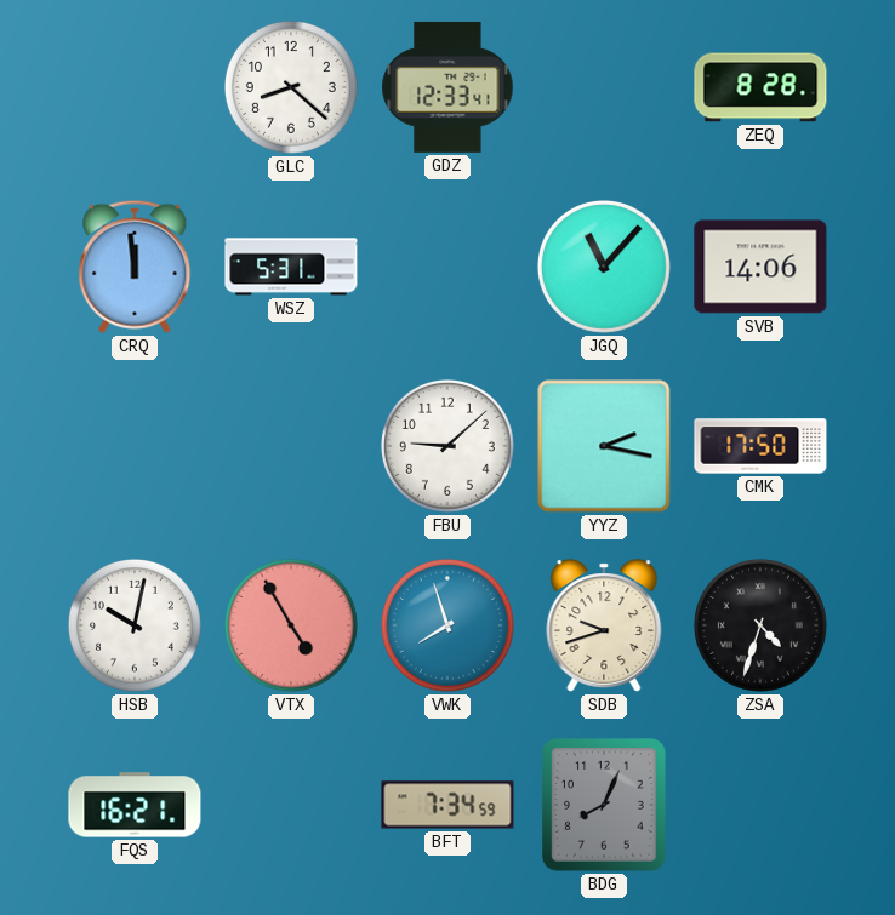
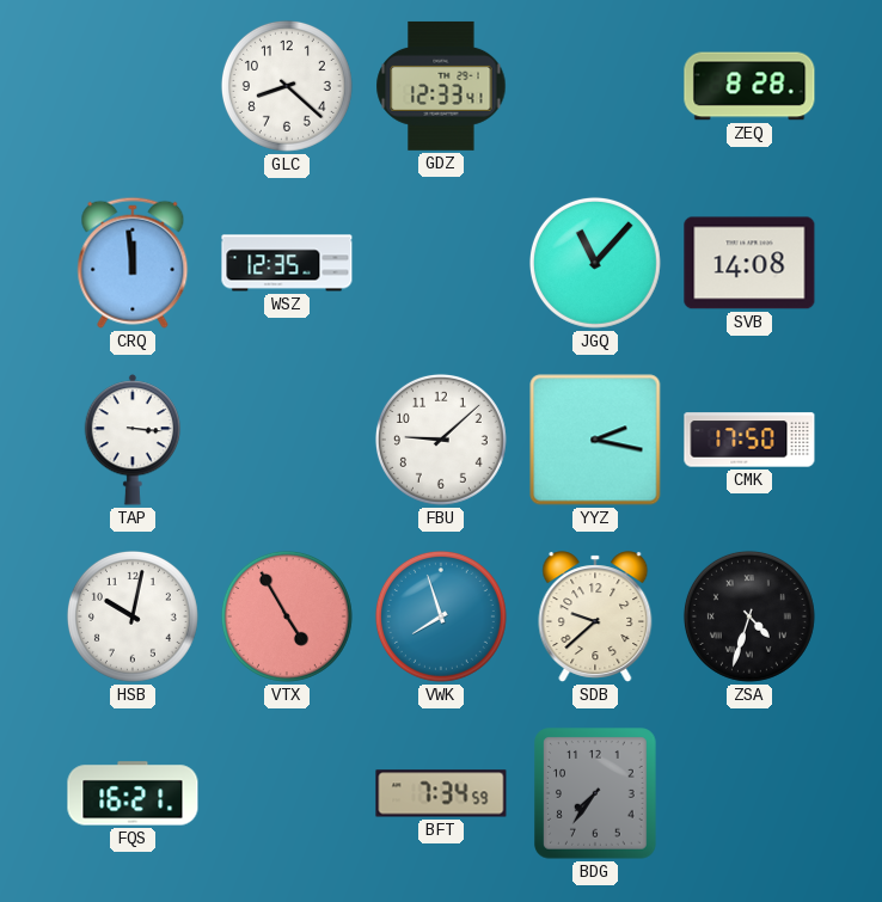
WSZ: 5:31 -> 12:35 (287, 263)
SVB: 14:06 -> 14:08 (749, 263)
TAP: none -> 3:16 (133, 440)
SDB: 9:42 -> 9:38 (595, 616)
BDG: 8:04 -> 7:36 (595, 793)
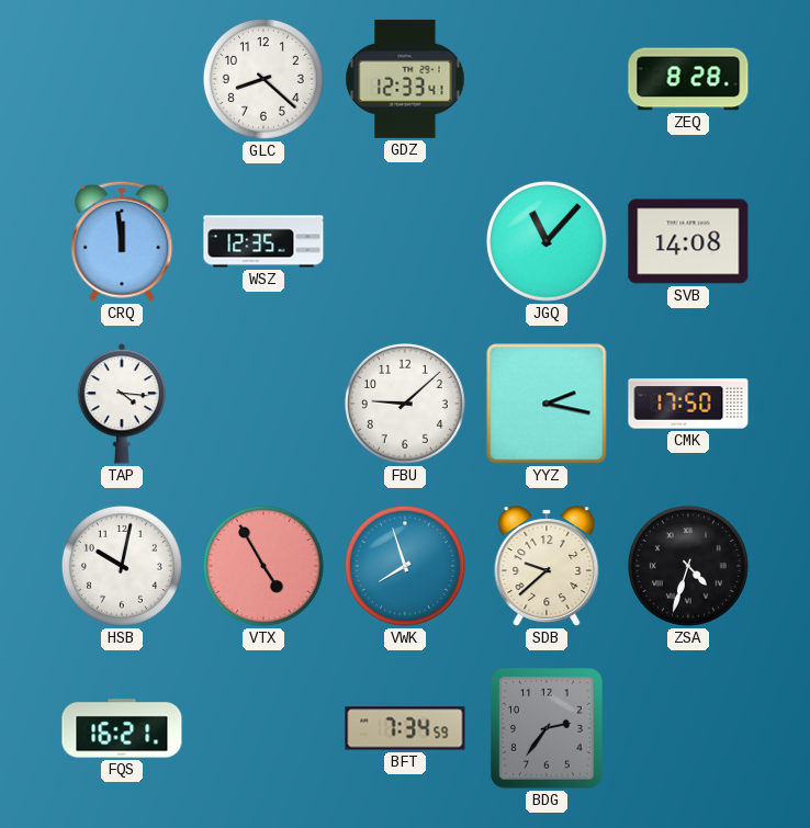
TAP: 3:16 -> 4:16 (122, 404)
BDG: 7:36 -> 2:36 (547, 728)
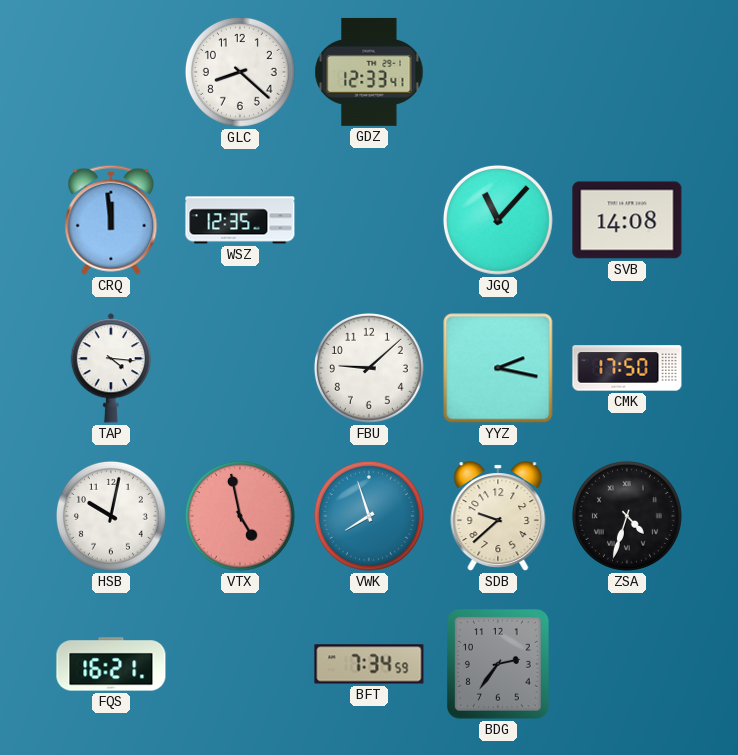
ZEQ: 8:28 -> none (688, 79)
VTX: 4:55 -> 4:58 (240, 516)
